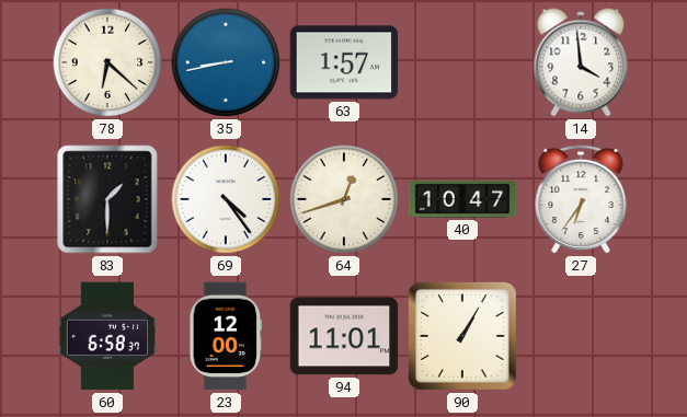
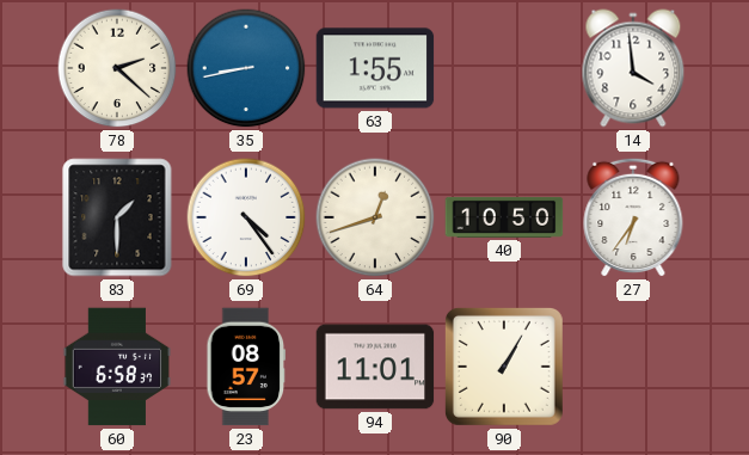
78: 6:22 -> 2:22 (117, 68)
63: 1:57 -> 1:55 (375, 68)
40: 10:47 -> 10:50 (504, 217)
23: 12:00 -> 08:57 (246, 367)
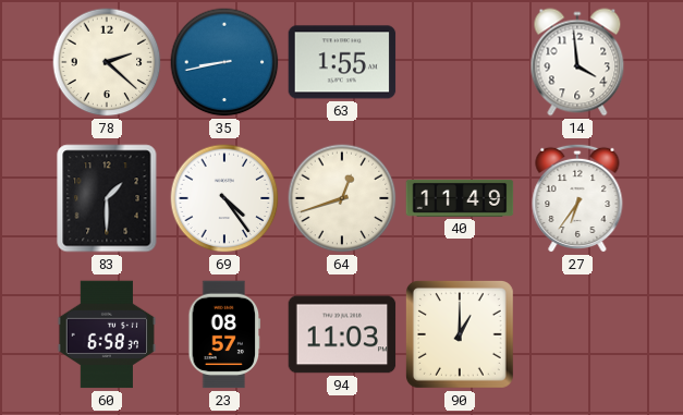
40: 10:50 -> 11:49 (460, 198)
94: 11:01 -> 11:03 (342, 334)
90: 1:05 -> 1:00 (460, 334)
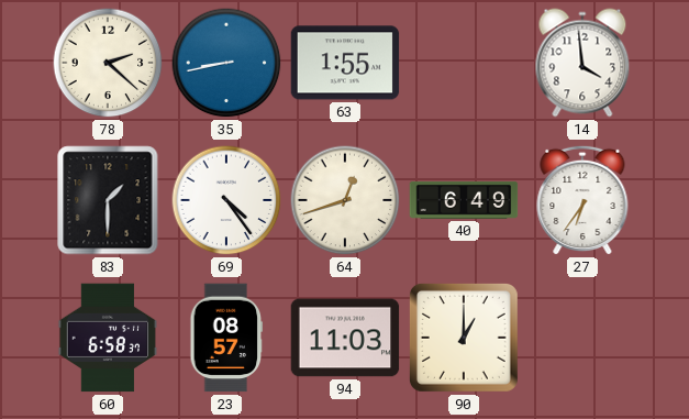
40: 11:49 -> 6:49 (464, 200)
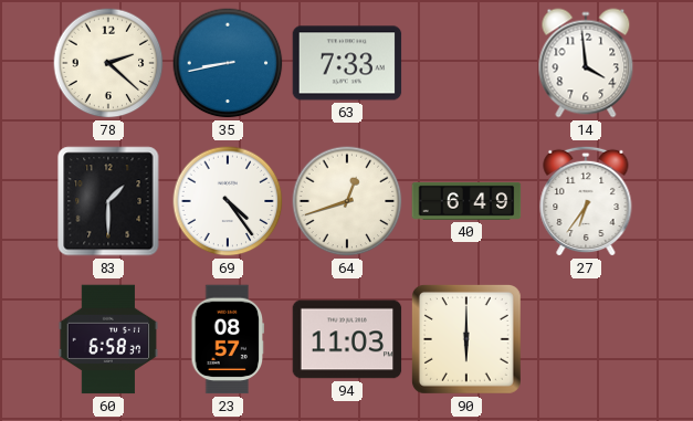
63: 1:55 -> 7:33 (347, 63)
90: 1:00 -> 6:00 (466, 339)
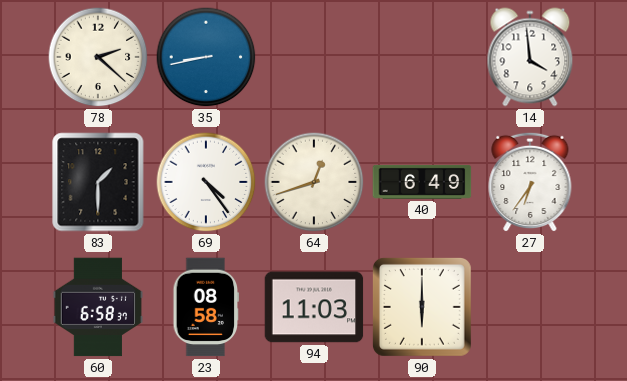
63: 7:33 -> none (347, 63)
23: 08:57 -> 08:58 (206, 307)
